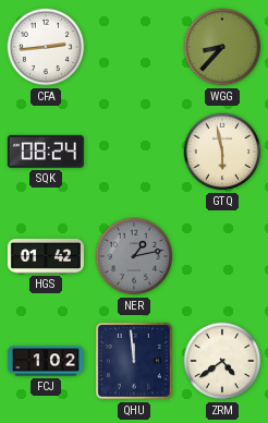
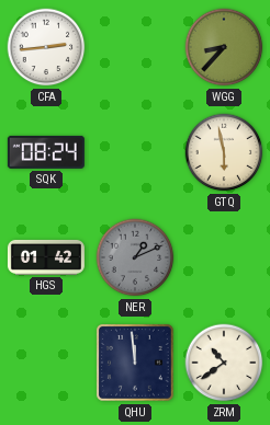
NER: 1:13 -> 1:11 (135, 257)
FCJ: 1:02 -> none (46, 361)
ZRM: 4:39 -> 10:39 (224, 363)
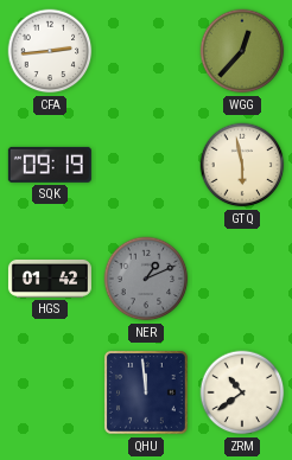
WGG: 8:37 -> 12:37 (242, 51)
SQK: 08:24 -> 09:19 (50, 165)
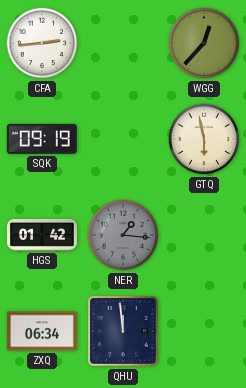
NER: 1:11 -> 1:16 (123, 235)
ZXQ: none -> 06:34 (42, 331)
ZRM: 10:39 -> none (242, 392)
